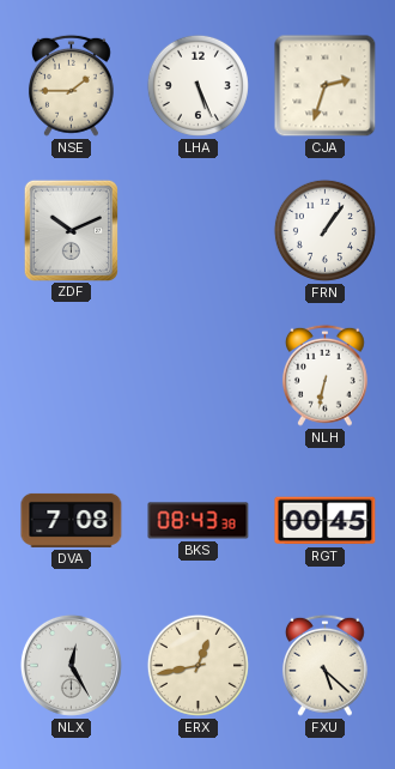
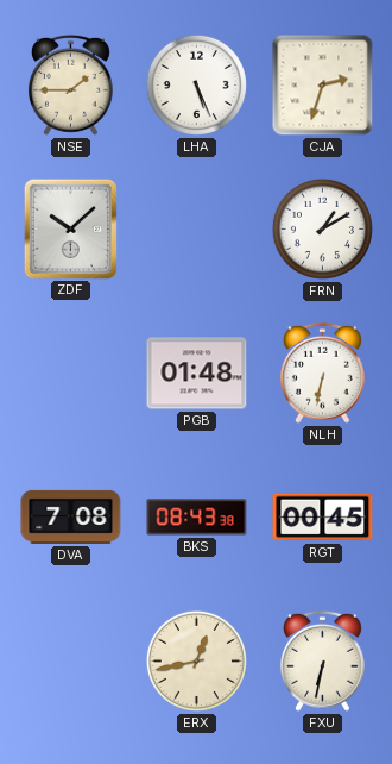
ZDF: 10:11 -> 10:08 (70, 228)
FRN: 1:06 -> 1:10 (322, 228)
PGB: none -> 01:48 (197, 374)
NLX: 12:25 -> none (71, 665)
FXU: 5:22 -> 6:32 (322, 660)
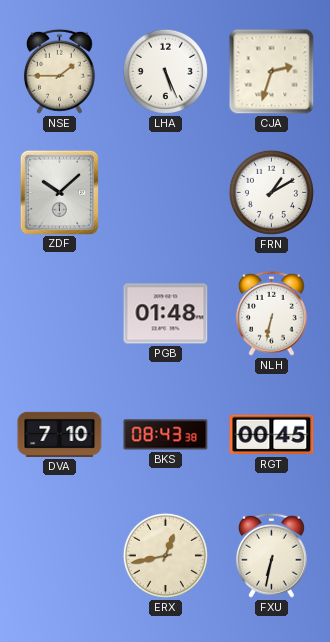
DVA: 7:08 -> 7:10 (60, 434)
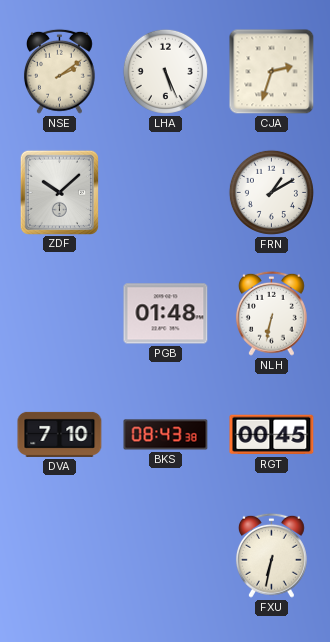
NSE: 1:45 -> 2:09 (59, 71)
ERX: 12:43 -> none (165, 555)
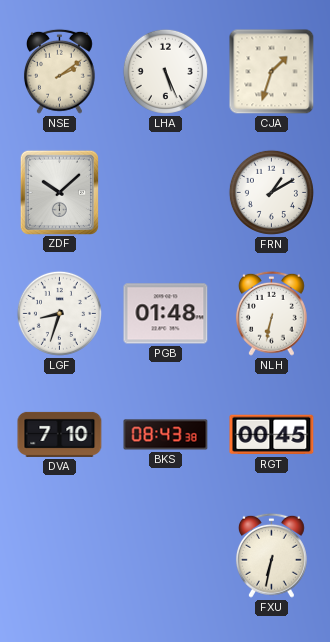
CJA: 2:33 -> 1:33 (272, 72)
LGF: none -> 8:33 (59, 313)
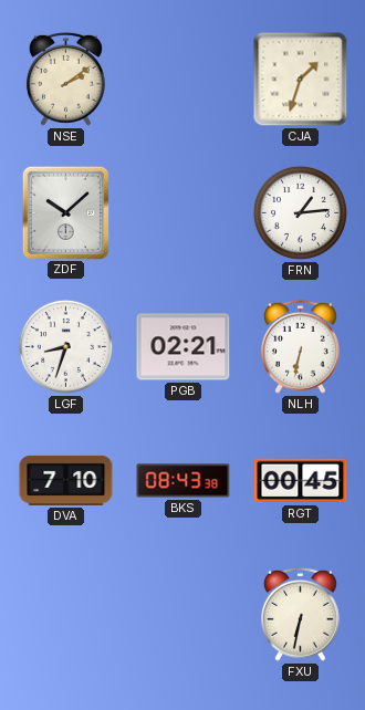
LHA: 5:26 -> none (165, 71)
FRN: 1:10 -> 1:14 (300, 212)
PGB: 01:48 -> 02:21 (184, 347)
